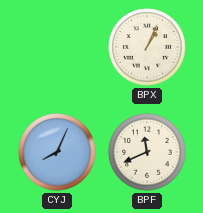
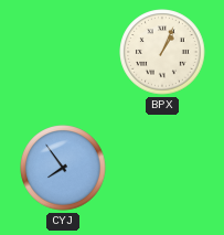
CYJ: 8:04 -> 7:54 (63, 168)
BPF: 11:41 -> none (147, 152)
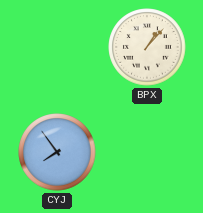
BPX: 1:04 -> 1:07 (147, 47)
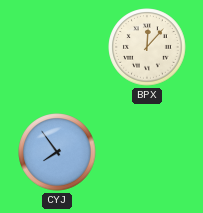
BPX: 1:07 -> 12:07 (147, 47)
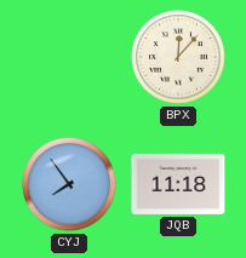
JQB: none -> 11:18 (178, 184)
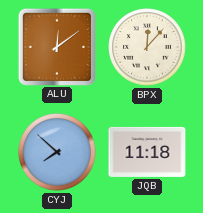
ALU: none -> 12:09 (56, 46)
CYJ: 7:54 -> 7:52 (57, 152)
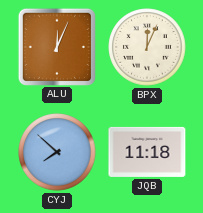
ALU: 12:09 -> 12:04 (56, 46)
BPX: 12:07 -> 12:04 (147, 47)
